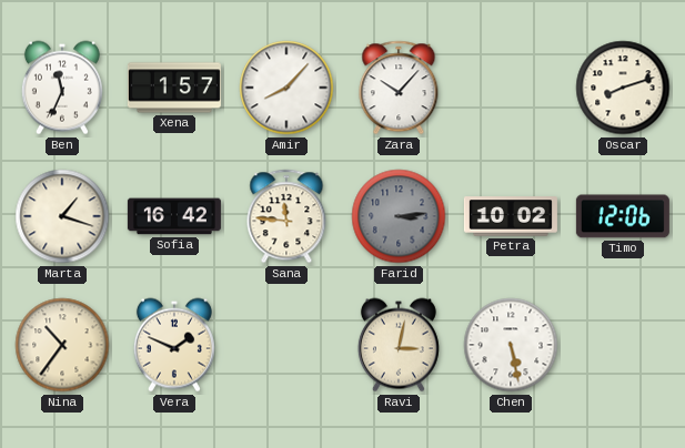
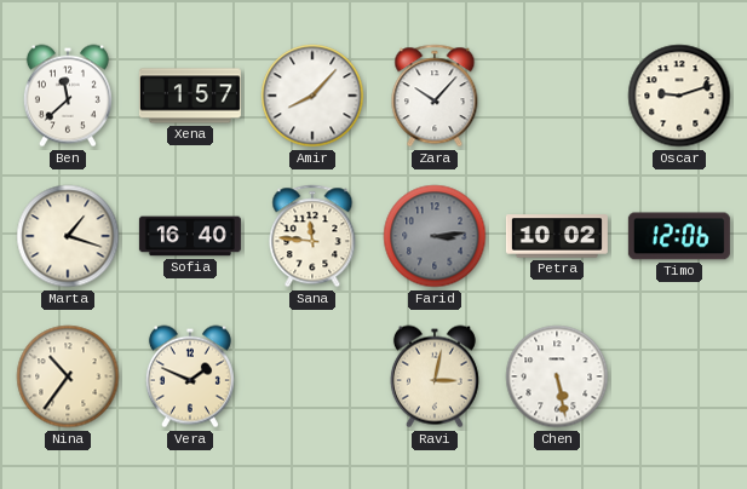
Ben: 11:34 -> 11:38 (68, 96)
Oscar: 8:12 -> 9:12 (679, 96)
Sofia: 16:42 -> 16:40 (190, 236)
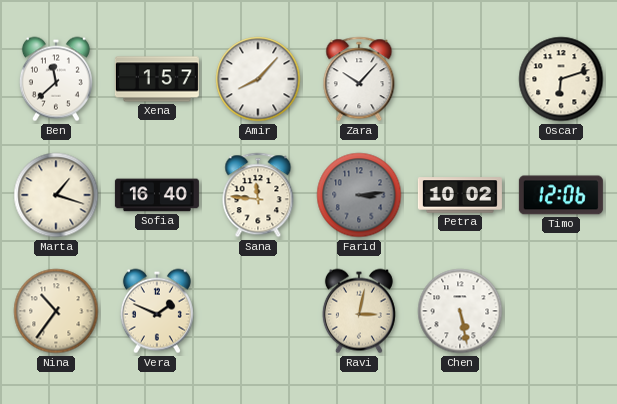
Oscar: 9:12 -> 6:12 (561, 79)
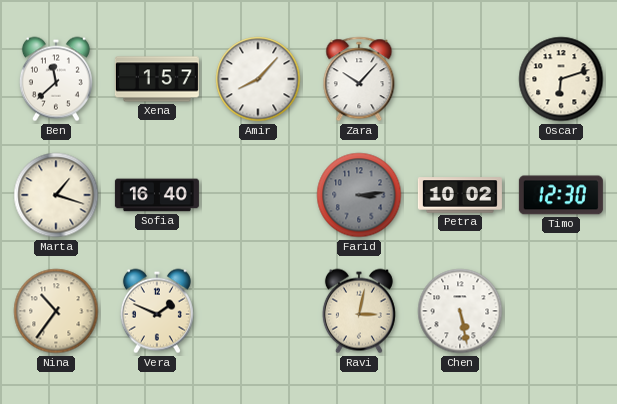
Sana: 11:46 -> none (258, 195)
Timo: 12:06 -> 12:30 (561, 195)
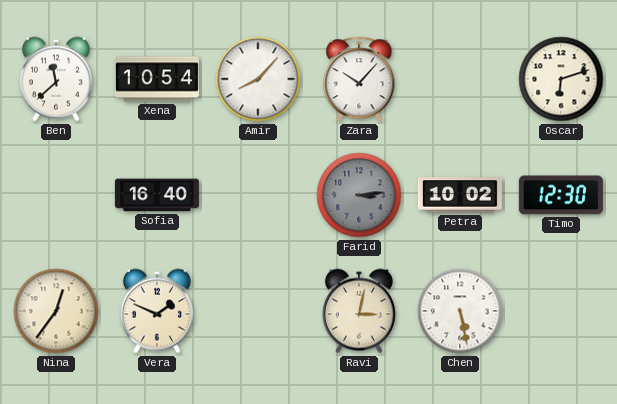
Xena: 1:57 -> 10:54 (157, 79)
Marta: 1:18 -> none (56, 195)
Nina: 10:36 -> 12:36 (56, 311)
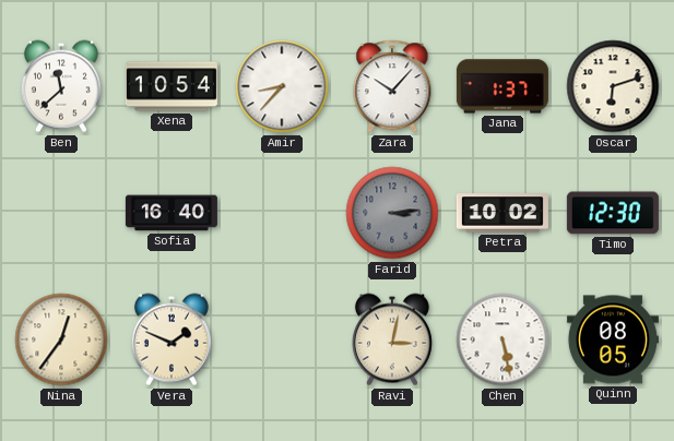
Amir: 8:07 -> 8:37 (282, 86)
Jana: none -> 1:37 (502, 86)
Quinn: none -> 08:05 (613, 339)
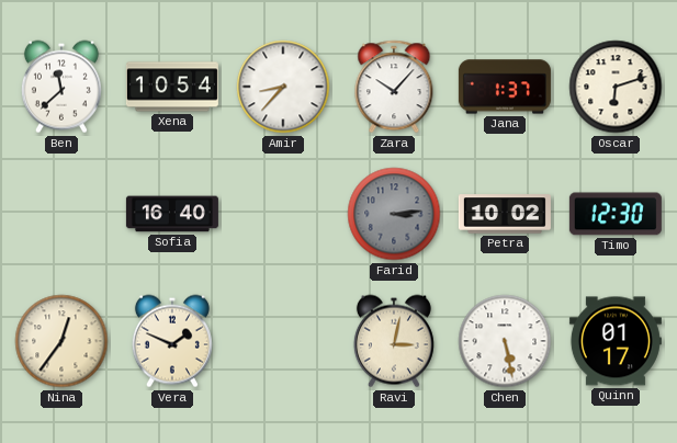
Quinn: 08:05 -> 01:17 (616, 341)
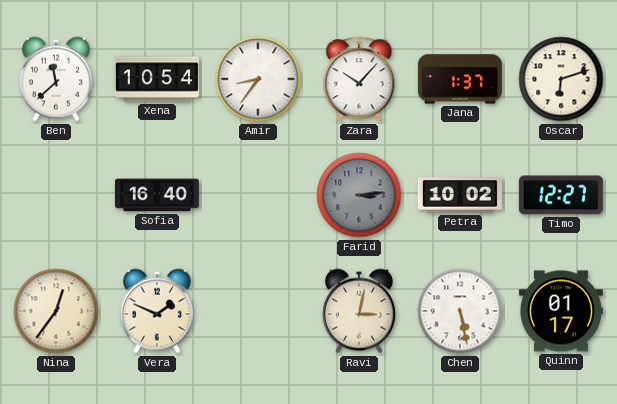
Amir: 8:37 -> 8:36 (258, 79)
Timo: 12:30 -> 12:27 (561, 195)
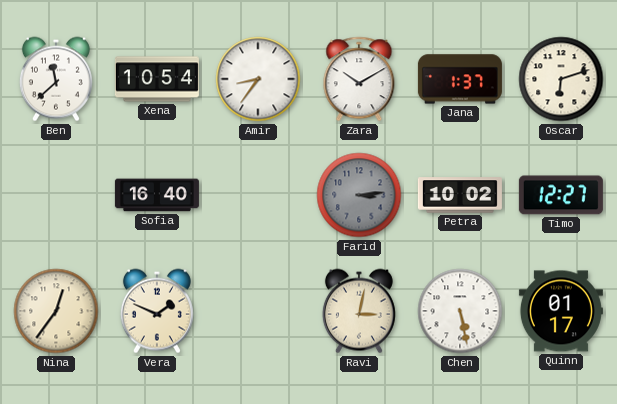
Zara: 10:07 -> 10:10 (359, 79)
